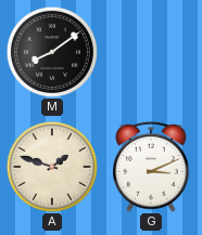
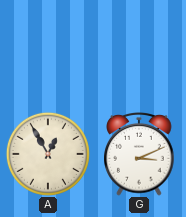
M: 8:09 -> none (52, 52)
A: 1:48 -> 12:55 (48, 154)
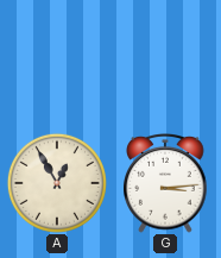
G: 3:11 -> 3:14 (165, 184)
